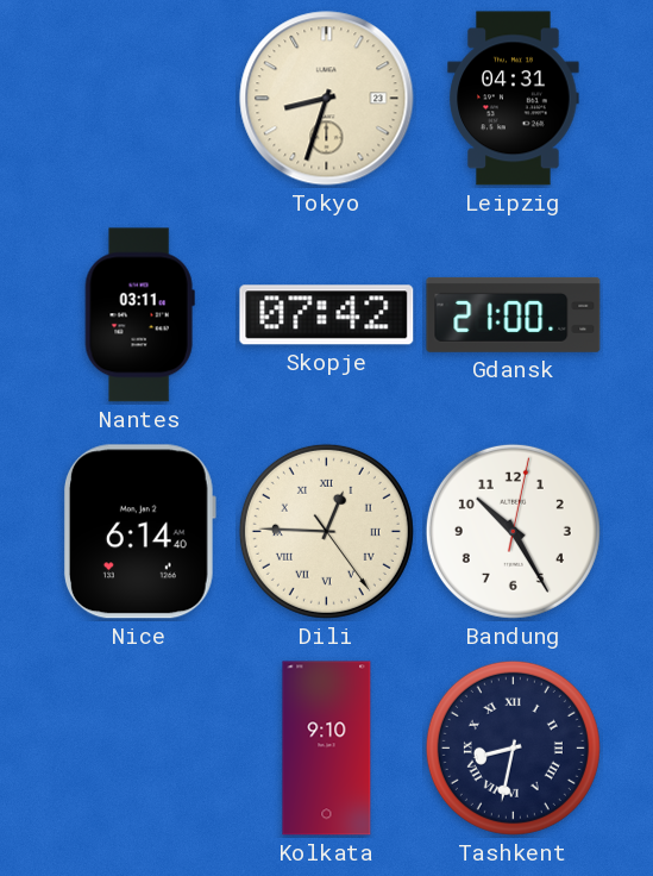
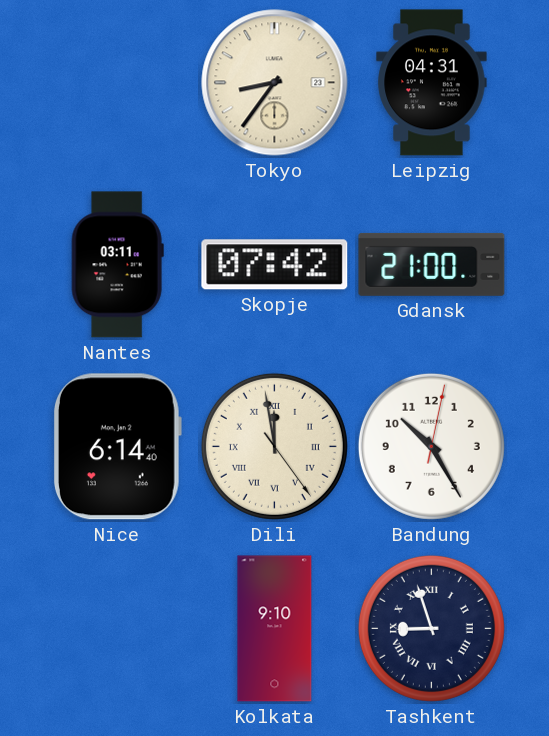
Tokyo: 8:33 -> 8:36 (275, 83)
Dili: 12:45 -> 11:58 (274, 446)
Tashkent: 8:32 -> 8:57 (431, 628)
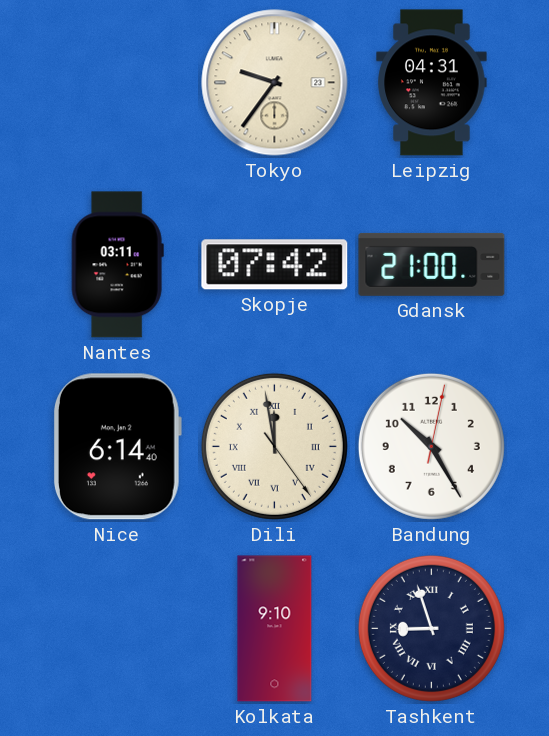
Tokyo: 8:36 -> 9:36 (275, 83)
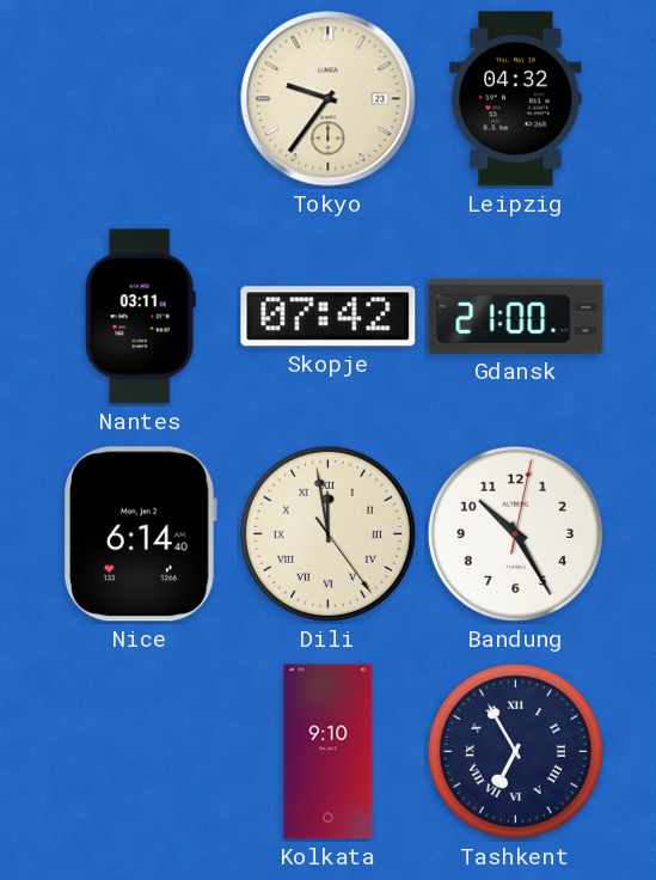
Leipzig: 04:31 -> 04:32 (516, 99)
Tashkent: 8:57 -> 6:55 (515, 751)
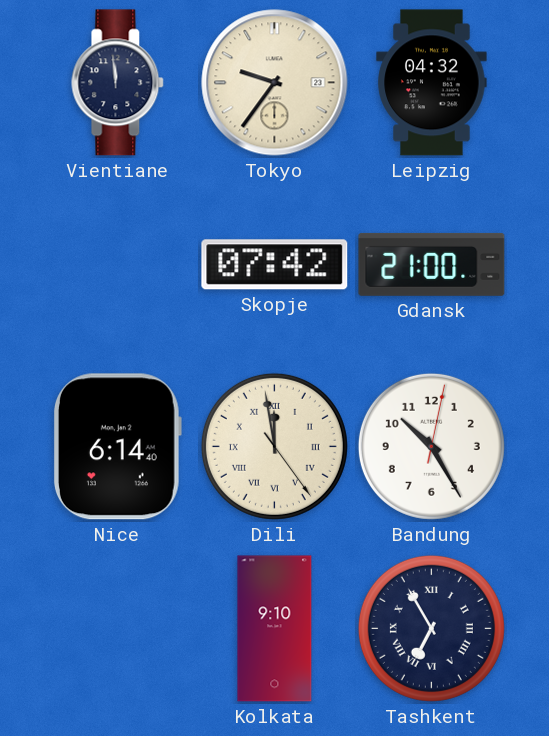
Vientiane: none -> 11:59 (118, 83)
Nantes: 03:11 -> none (140, 317)
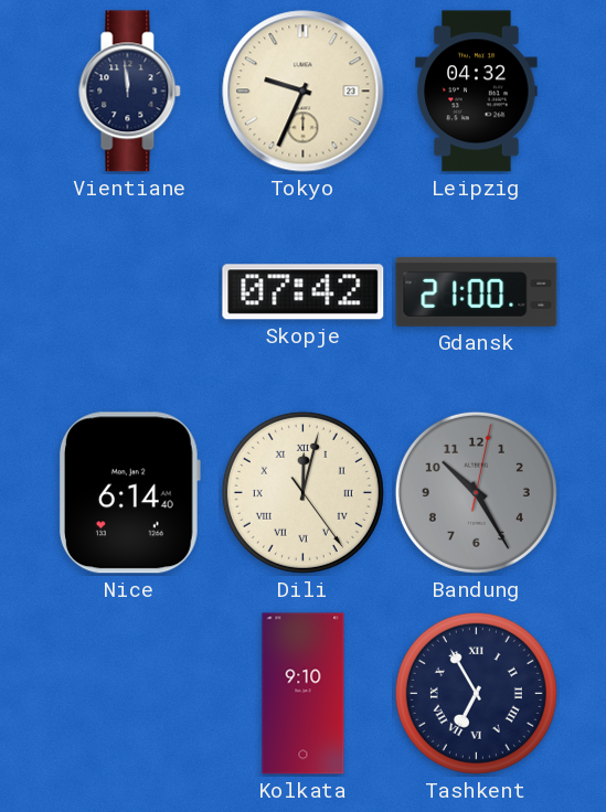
Tokyo: 9:36 -> 9:34 (304, 92)
Dili: 11:58 -> 12:02 (302, 492)
Bandung dial: white -> grey (476, 492)
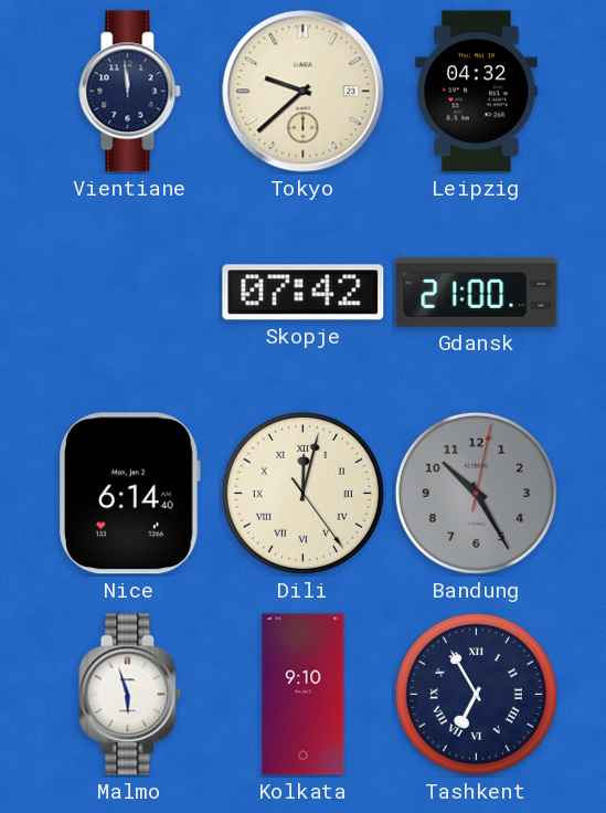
Tokyo: 9:34 -> 9:38 (304, 92)
Malmo: none -> 5:57 (130, 695)
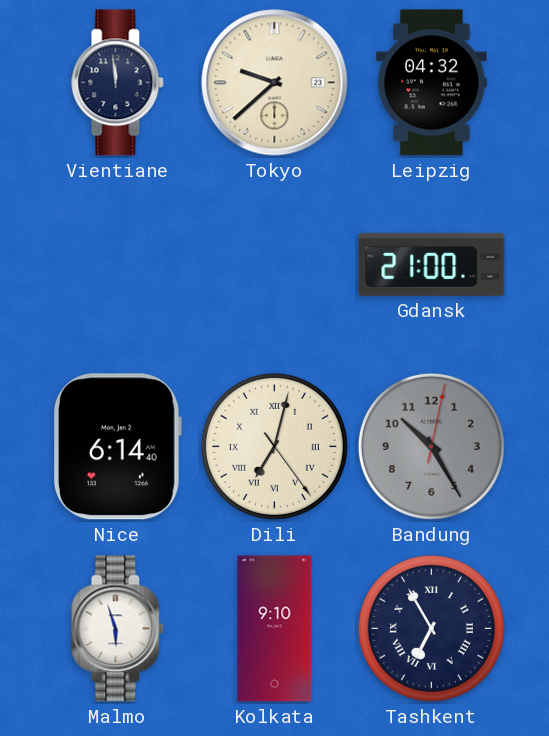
Skopje: 07:42 -> none (304, 293)
Dili: 12:02 -> 7:02 (274, 446)
